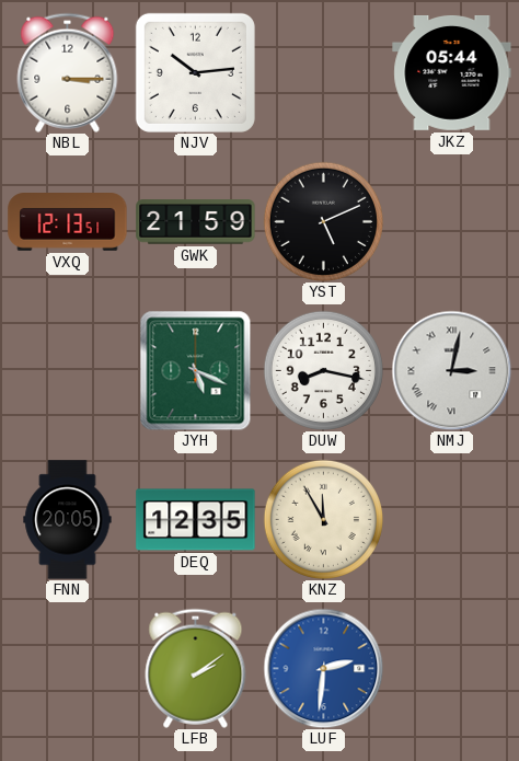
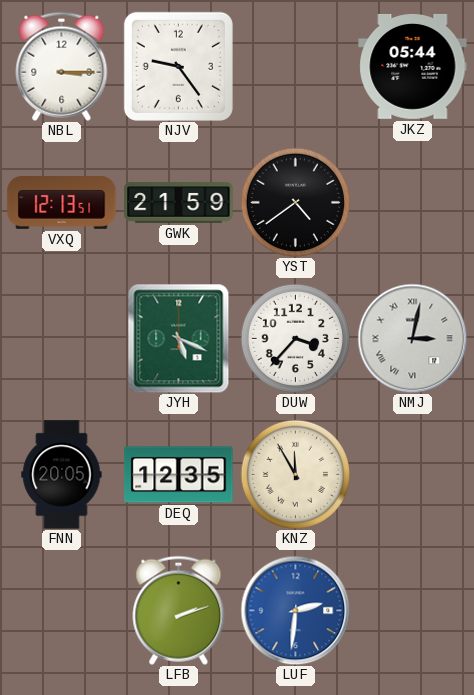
NJV: 10:14 -> 9:24 (178, 66)
YST: 5:11 -> 4:39 (295, 202)
DUW: 8:17 -> 3:37 (295, 338)
LFB: 2:09 -> 2:12 (179, 610)
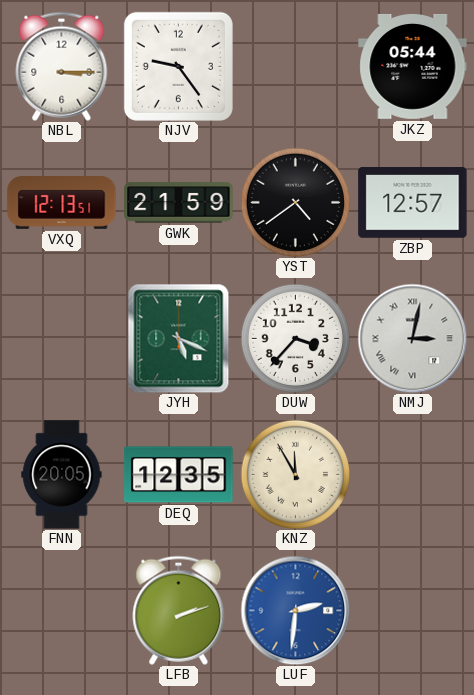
ZBP: none -> 12:57 (413, 203)
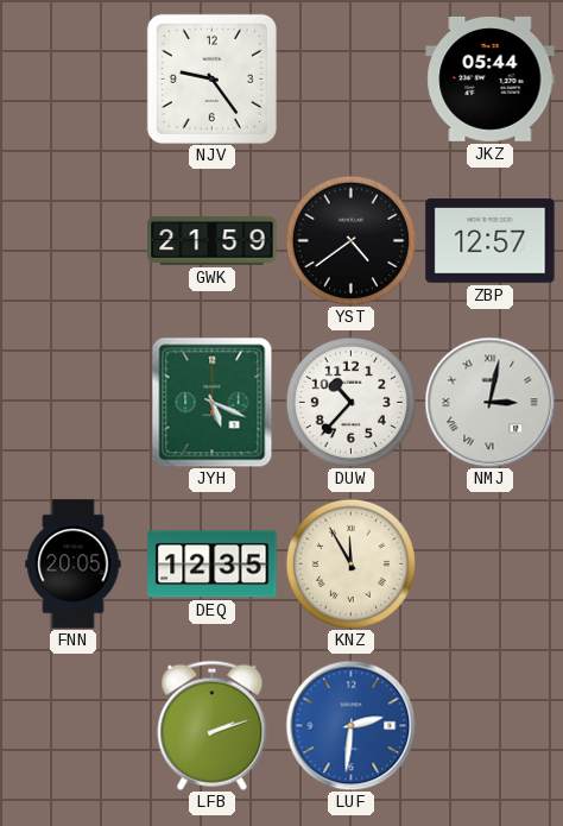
NBL: 3:15 -> none (62, 66)
VXQ: 12:13 -> none (62, 203)
DUW: 3:37 -> 10:37 (350, 402)
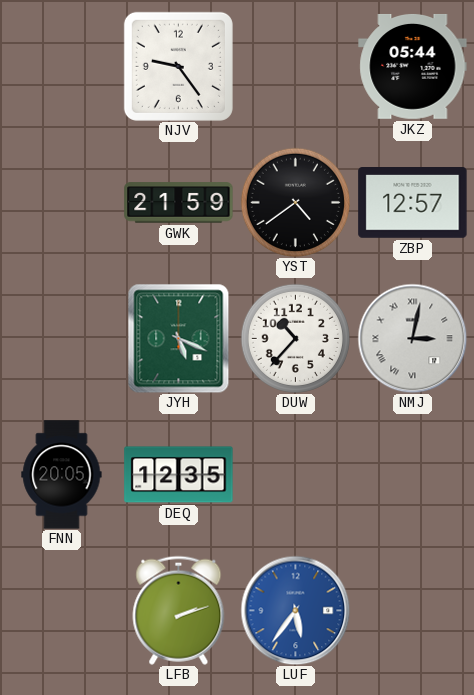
KNZ: 11:55 -> none (350, 563)
LUF: 2:31 -> 5:36 (295, 610)
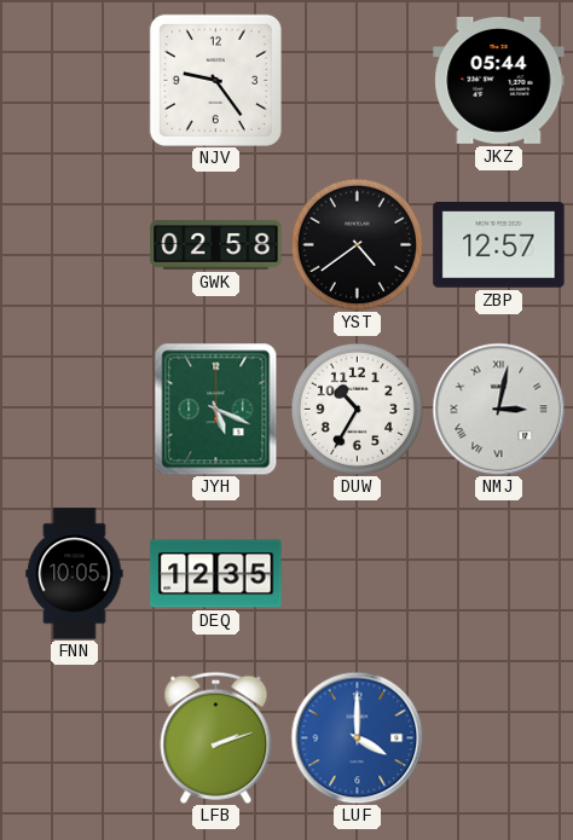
GWK: 21:59 -> 02:58 (216, 245)
DUW: 10:37 -> 10:35 (357, 409)
FNN: 20:05 -> 10:05 (75, 574)
LUF: 5:36 -> 4:00 (357, 737)
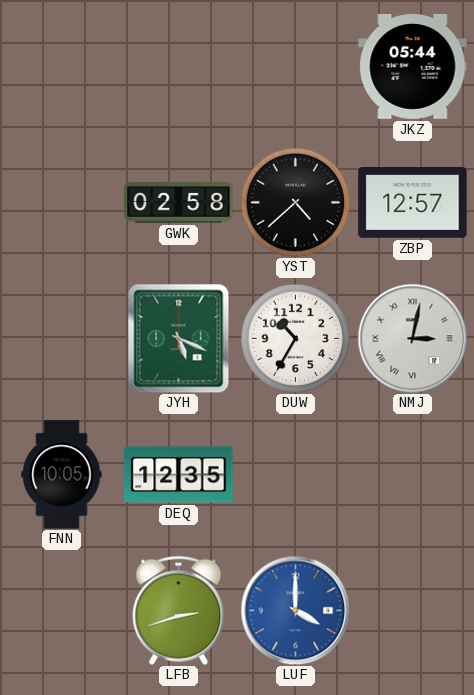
NJV: 9:24 -> none (215, 80)
YST: 4:39 -> 4:38 (295, 202)
LFB: 2:12 -> 2:42 (179, 610)
